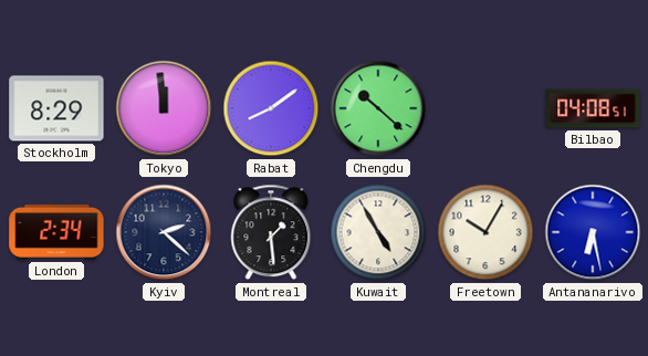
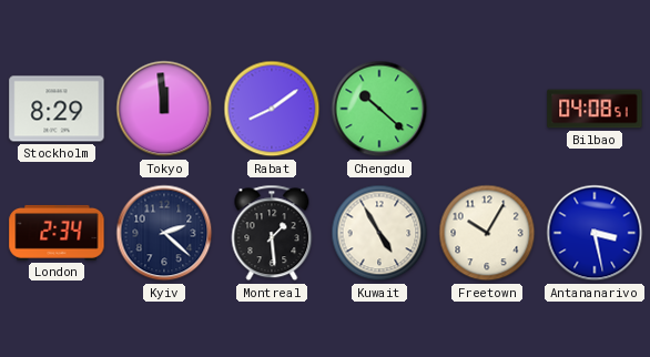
Antananarivo: 6:28 -> 3:28 (595, 233)
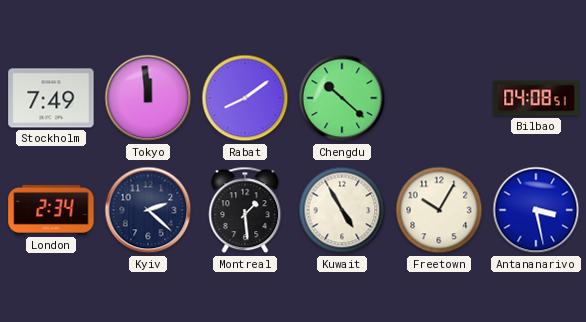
Stockholm: 8:29 -> 7:49 (51, 98)
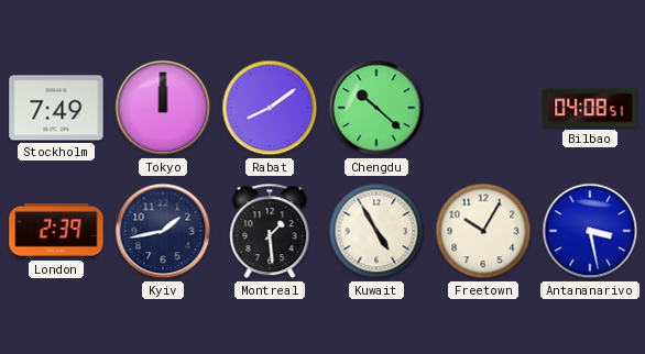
Tokyo: 11:59 -> 12:00 (163, 108)
London: 2:34 -> 2:39 (56, 231)
Kyiv: 2:22 -> 1:43 (163, 231)
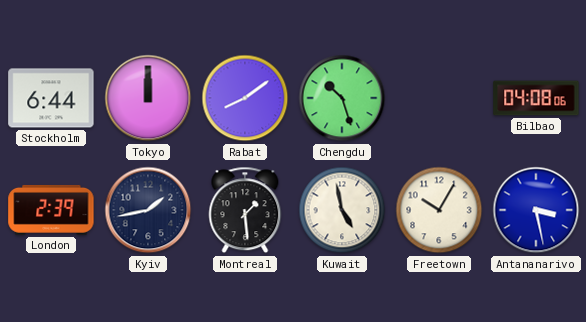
Stockholm: 7:49 -> 6:44 (51, 98)
Chengdu: 10:22 -> 10:27 (342, 98)
Bilbao: 04:08:51 -> 04:08:06 (536, 98)
Kuwait: 4:55 -> 4:58 (342, 210)
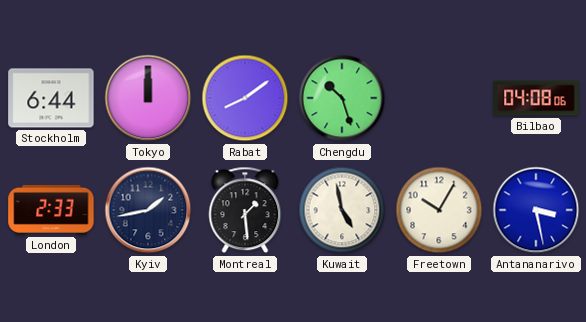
London: 2:39 -> 2:33 (51, 210)
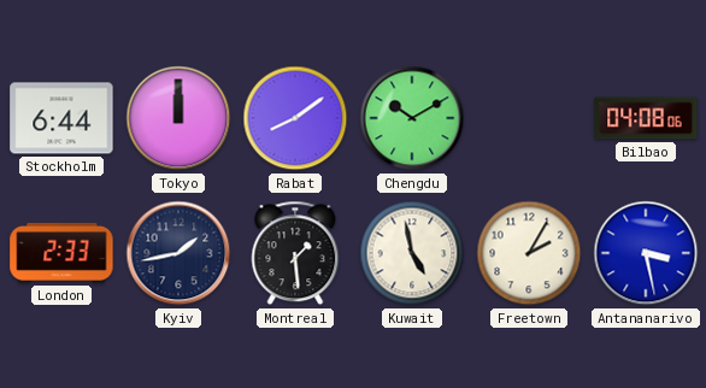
Chengdu: 10:27 -> 10:10 (412, 118)
Freetown: 10:05 -> 2:05 (529, 253)
